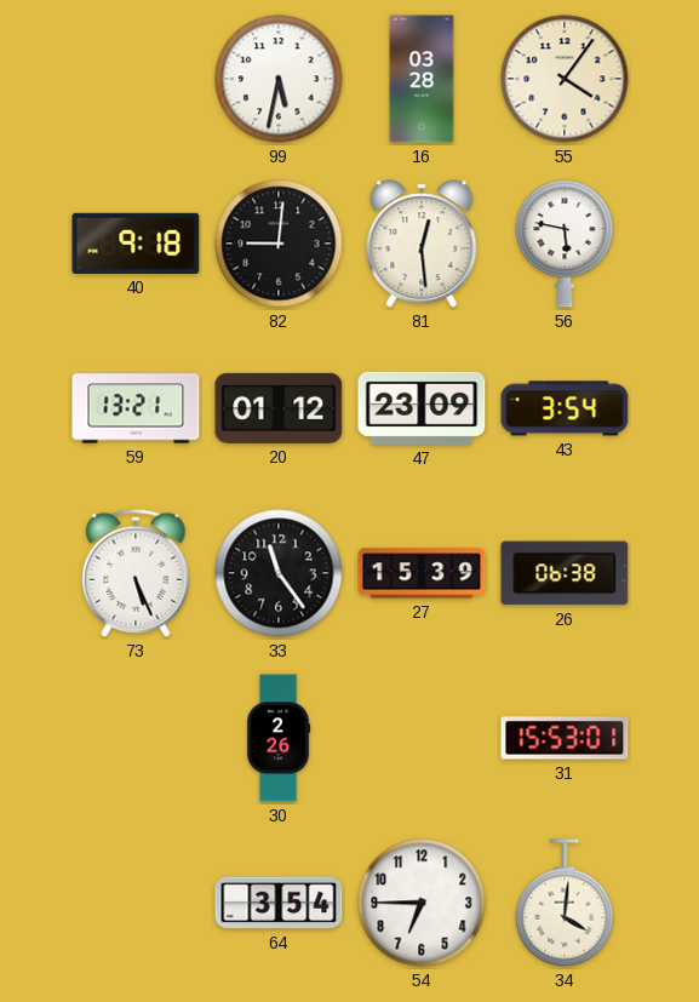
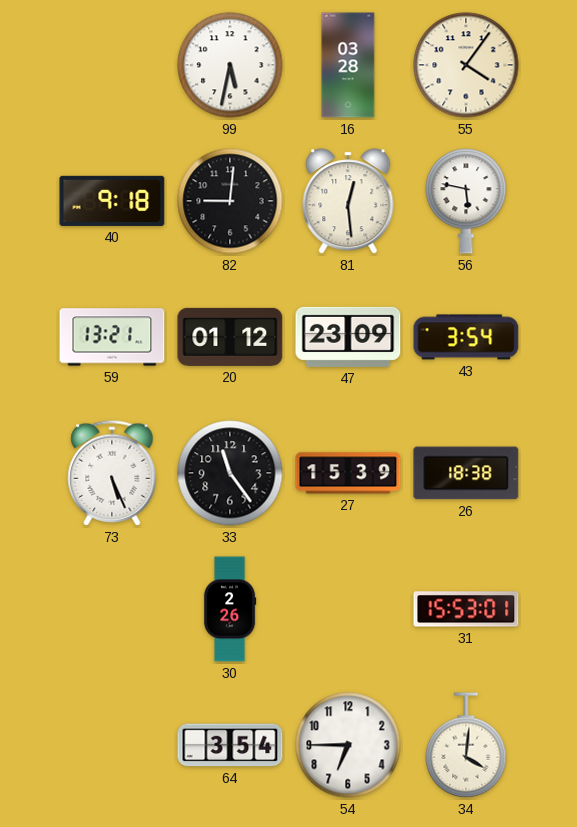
26: 06:38 -> 18:38 (466, 473)
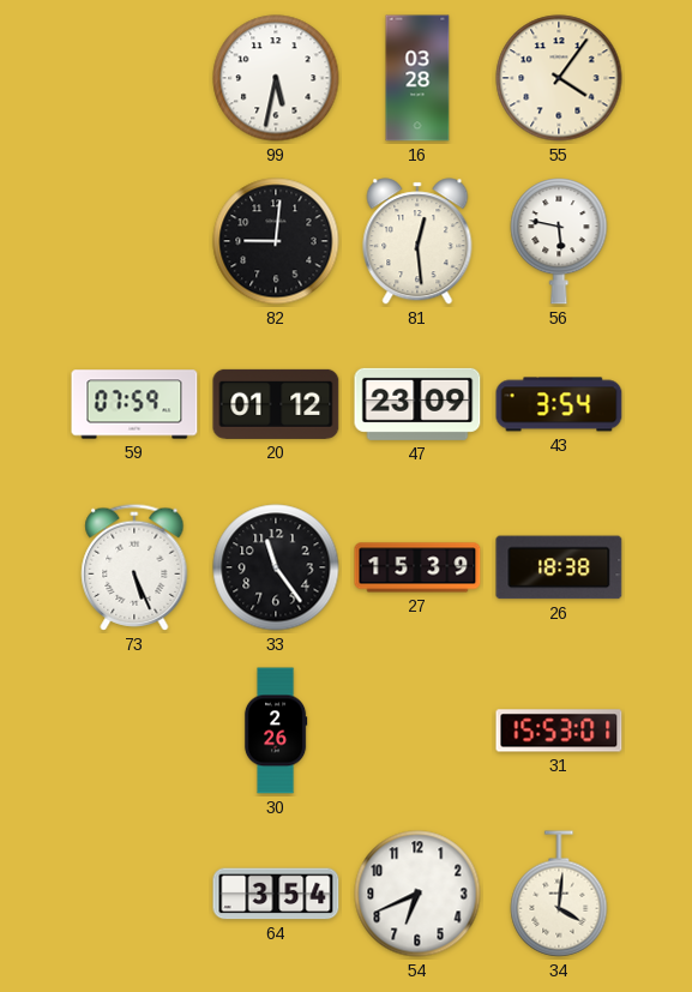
40: 9:18 -> none (112, 201)
59: 13:21 -> 07:59 (134, 404)
54: 6:45 -> 6:41 (417, 894)
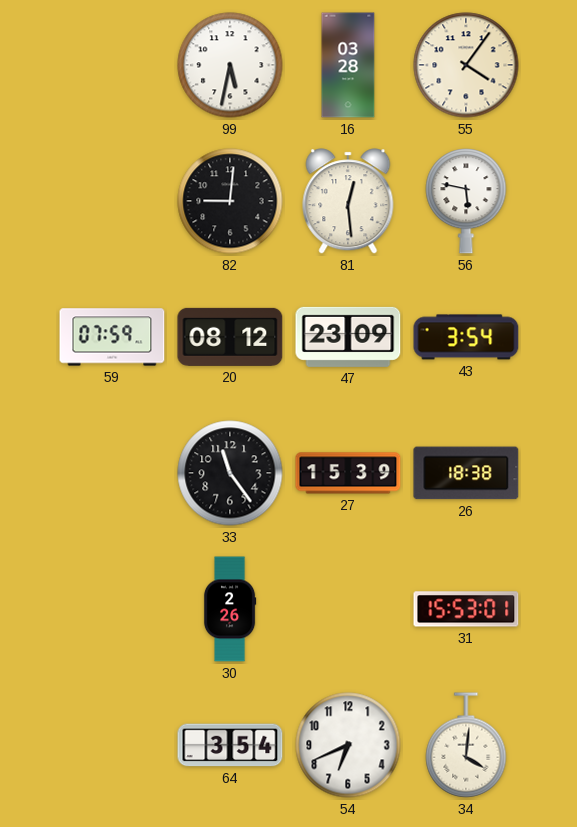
20: 01:12 -> 08:12 (230, 337)
73: 5:26 -> none (134, 567)
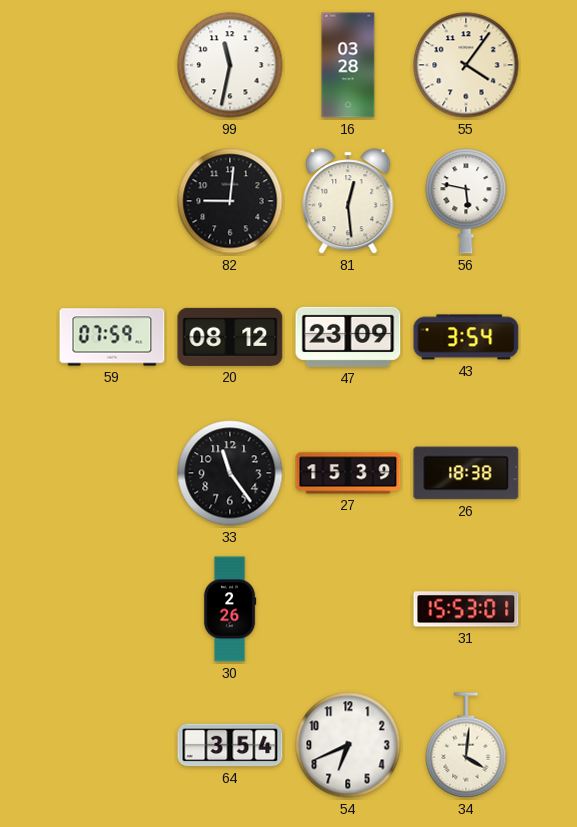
99: 5:32 -> 11:32 (230, 65)
